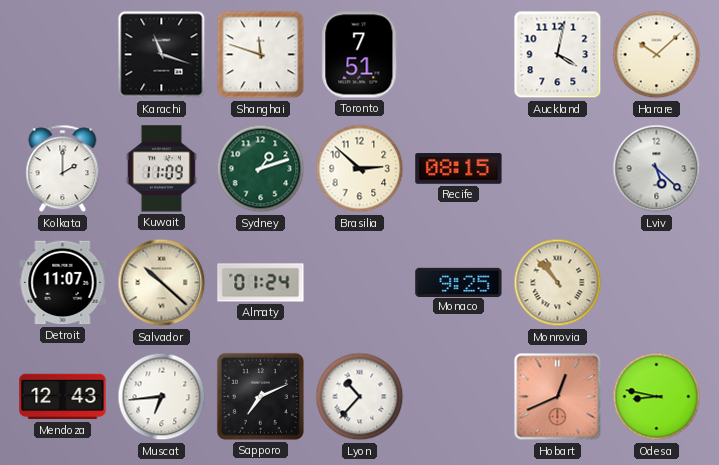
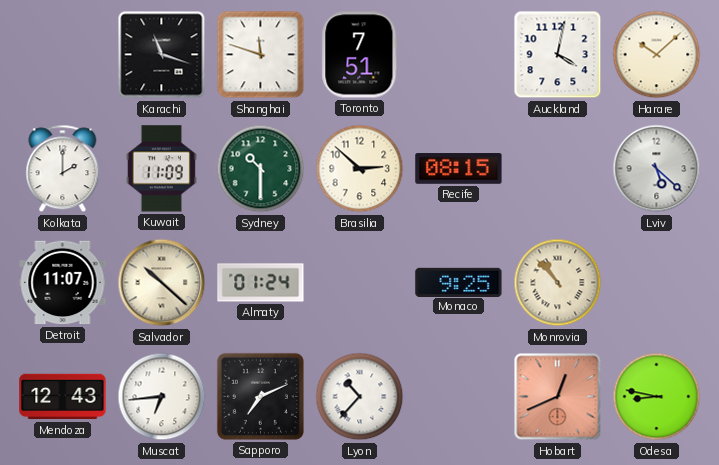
Sydney: 1:12 -> 10:30 (261, 169)
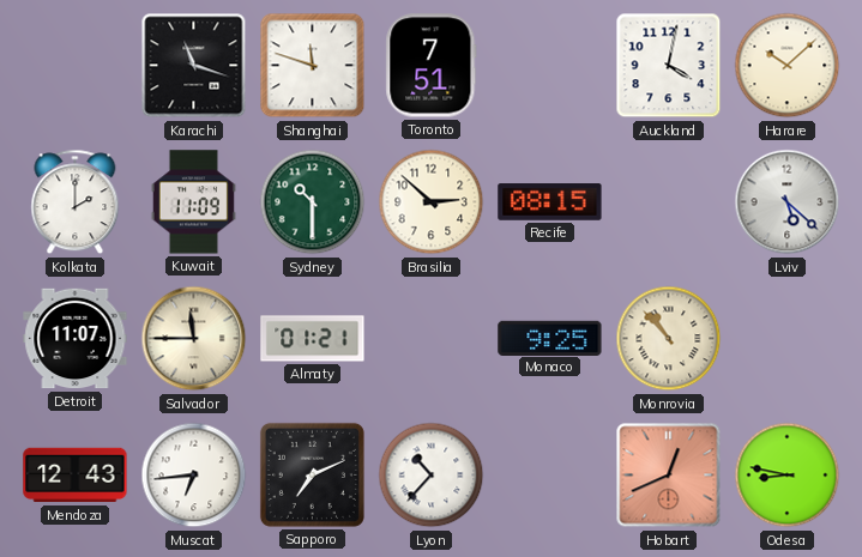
Salvador: 10:22 -> 11:45 (194, 339)
Almaty: 01:24 -> 01:21 (313, 339)
